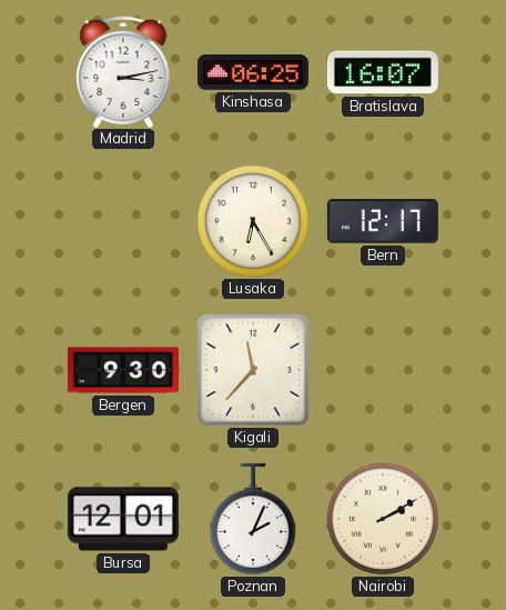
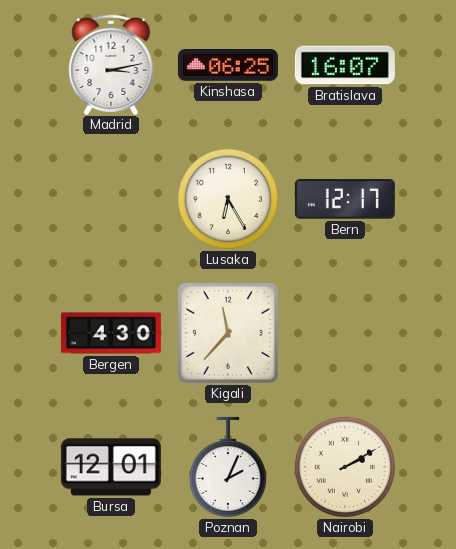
Bergen: 9:30 -> 4:30 (111, 333)
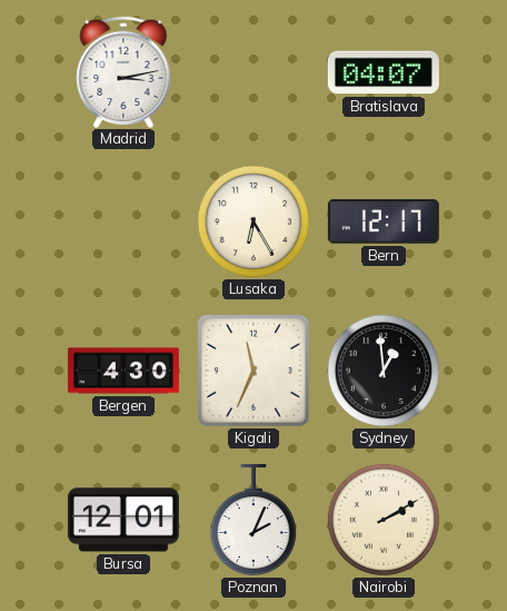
Kinshasa: 06:25 -> none (228, 66)
Bratislava: 16:07 -> 04:07 (384, 72)
Kigali: 11:37 -> 11:34 (254, 371)
Sydney: none -> 12:59 (384, 371)
